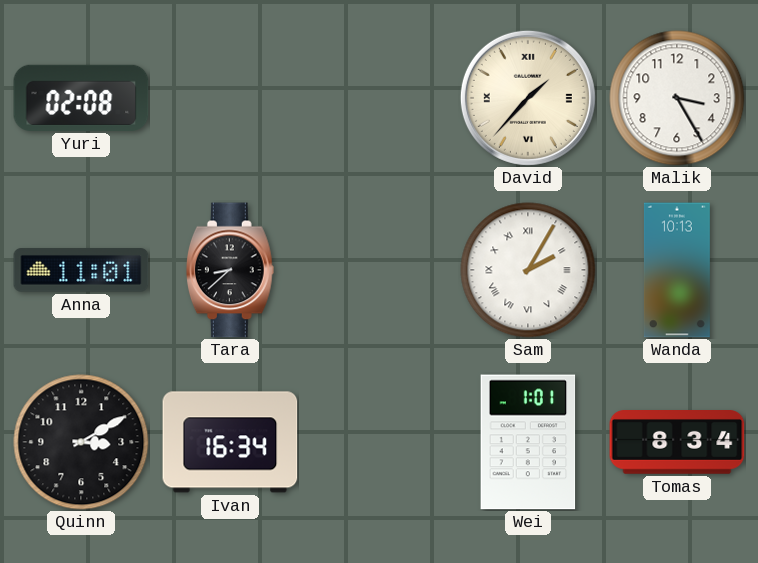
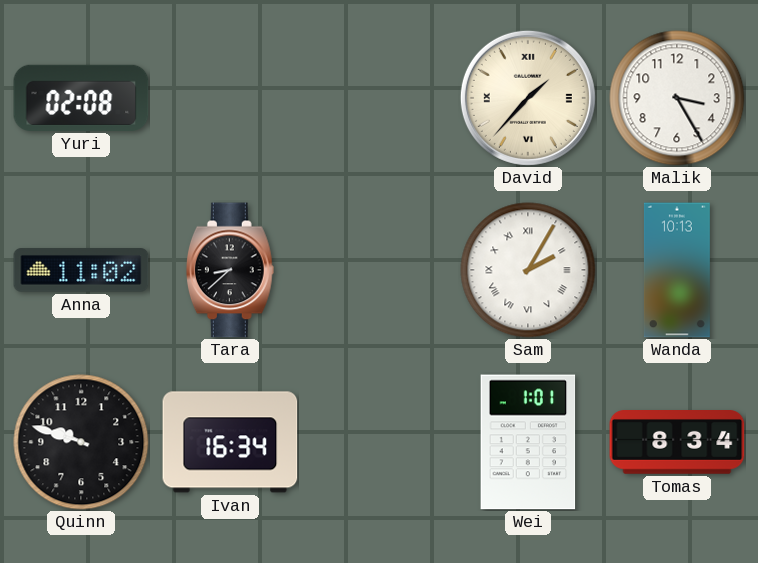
Anna: 11:01 -> 11:02 (81, 270)
Quinn: 3:10 -> 9:48 (81, 442)
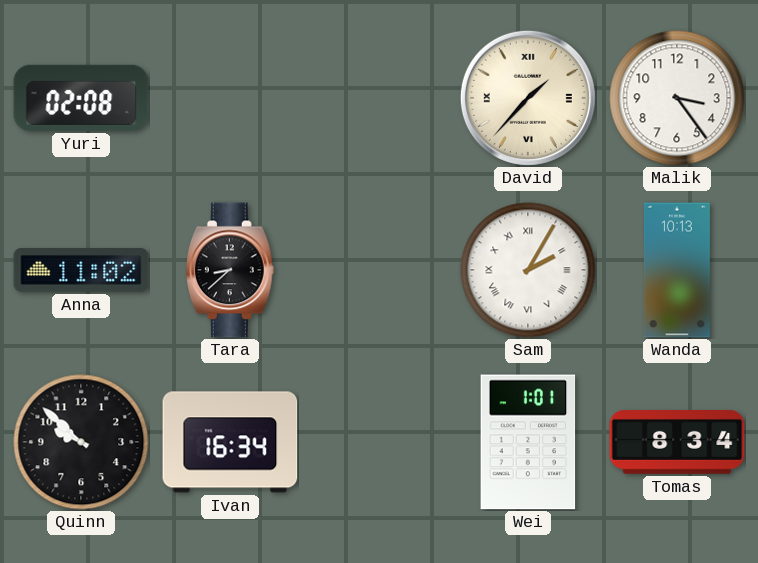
Malik: 3:25 -> 3:24 (677, 98)
Quinn: 9:48 -> 9:52 (81, 442)
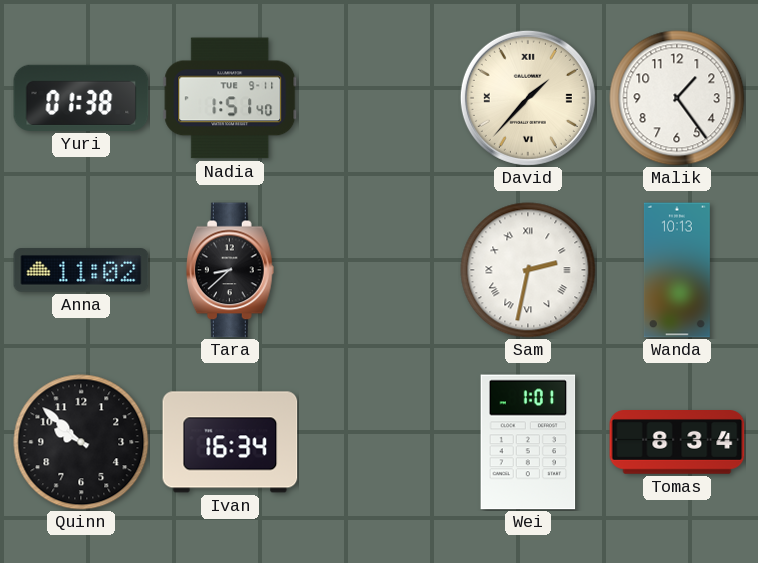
Yuri: 02:08 -> 01:38 (81, 98)
Nadia: none -> 1:51 (230, 98)
Malik: 3:24 -> 1:24 (677, 98)
Sam: 2:05 -> 2:32 (528, 270)
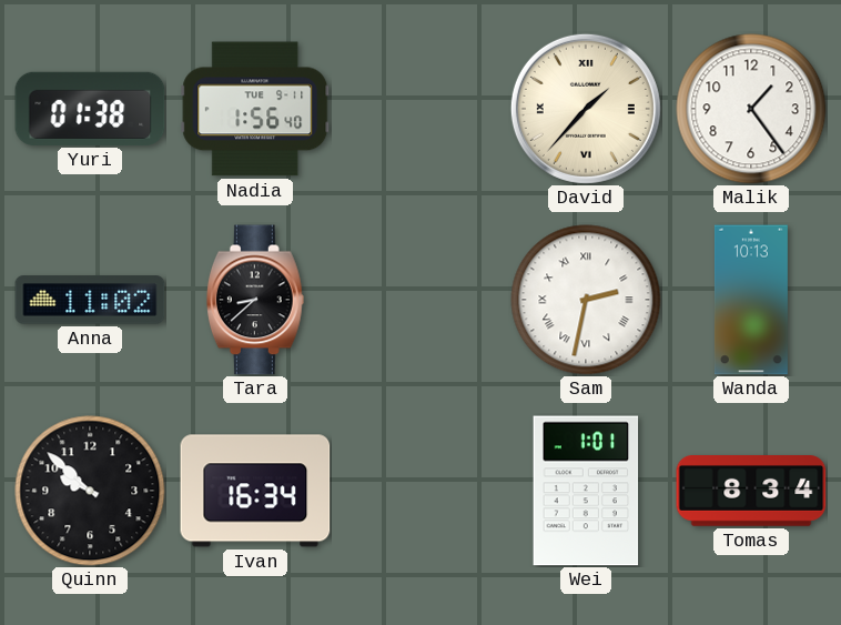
Nadia: 1:51 -> 1:56 (255, 109)
